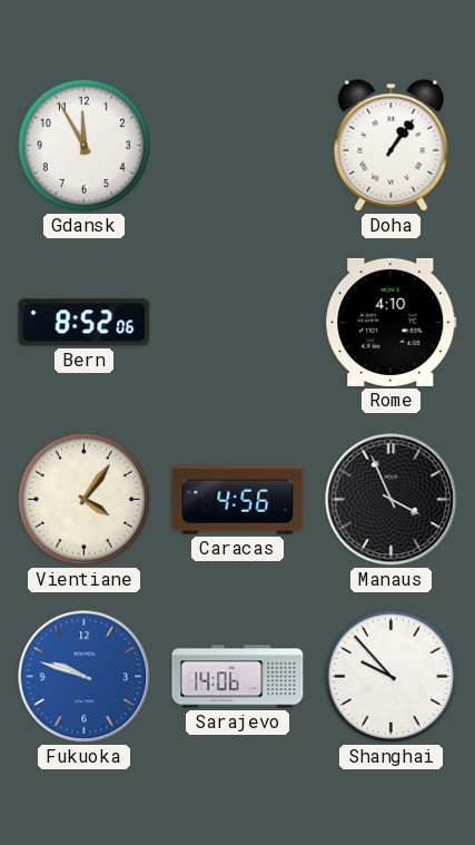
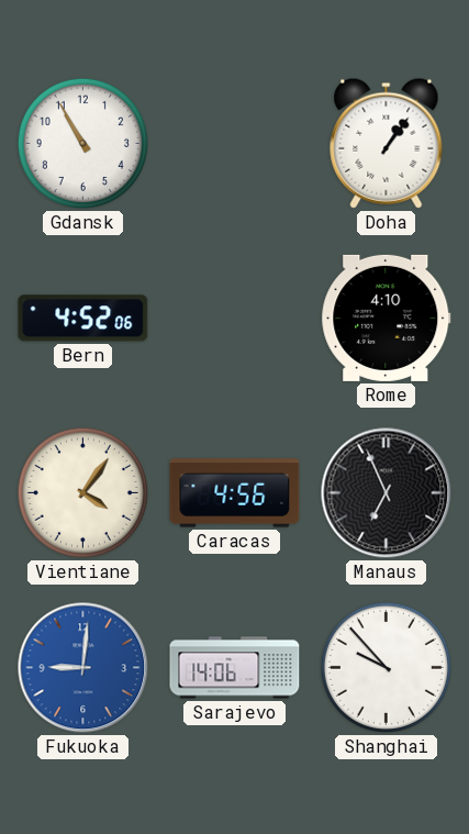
Gdansk: 11:55 -> 10:55 (82, 143)
Bern: 8:52 -> 4:52 (83, 319)
Manaus: 3:56 -> 6:56 (387, 493)
Fukuoka: 9:48 -> 9:01 (83, 668)
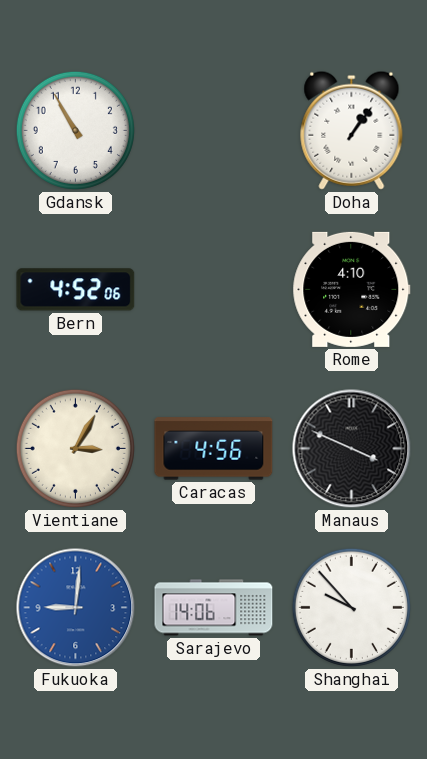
Vientiane: 4:06 -> 3:05 (75, 448)
Manaus: 6:56 -> 3:49 (352, 449)
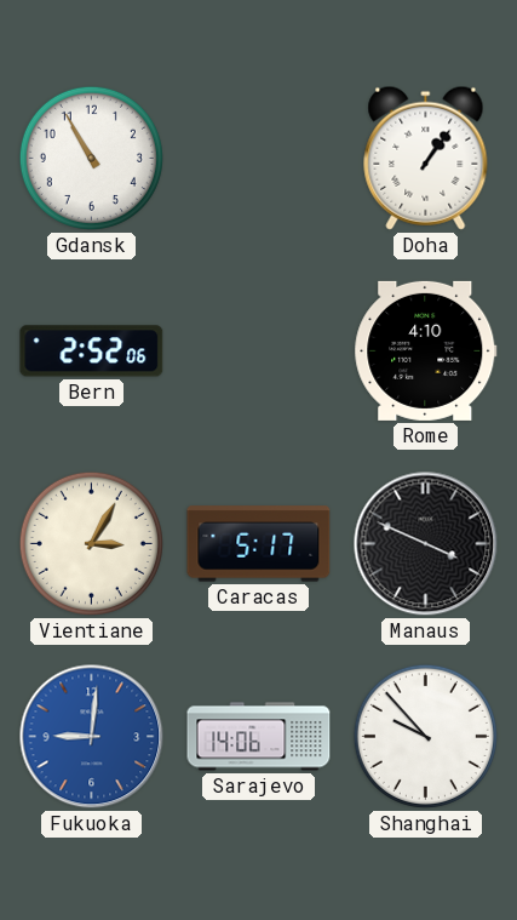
Bern: 4:52 -> 2:52 (92, 352)
Caracas: 4:56 -> 5:17 (259, 544)
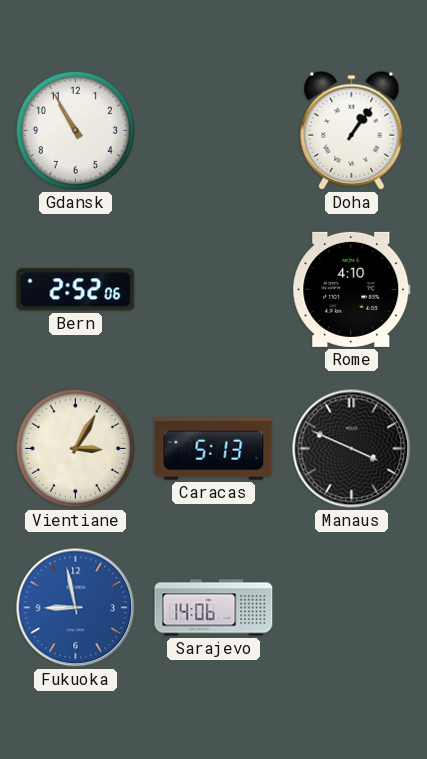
Caracas: 5:17 -> 5:13 (214, 449)
Fukuoka: 9:01 -> 8:58 (76, 608)
Shanghai: 9:53 -> none (425, 736)
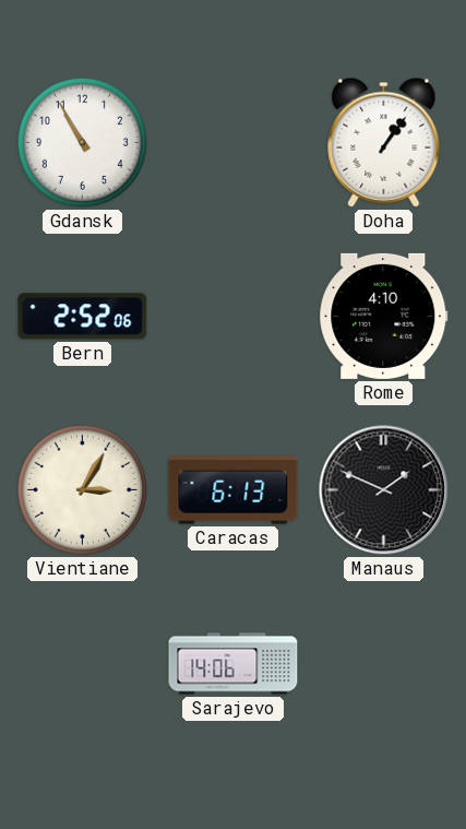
Caracas: 5:13 -> 6:13 (234, 490)
Manaus: 3:49 -> 1:49 (384, 490)
Fukuoka: 8:58 -> none (76, 608)
